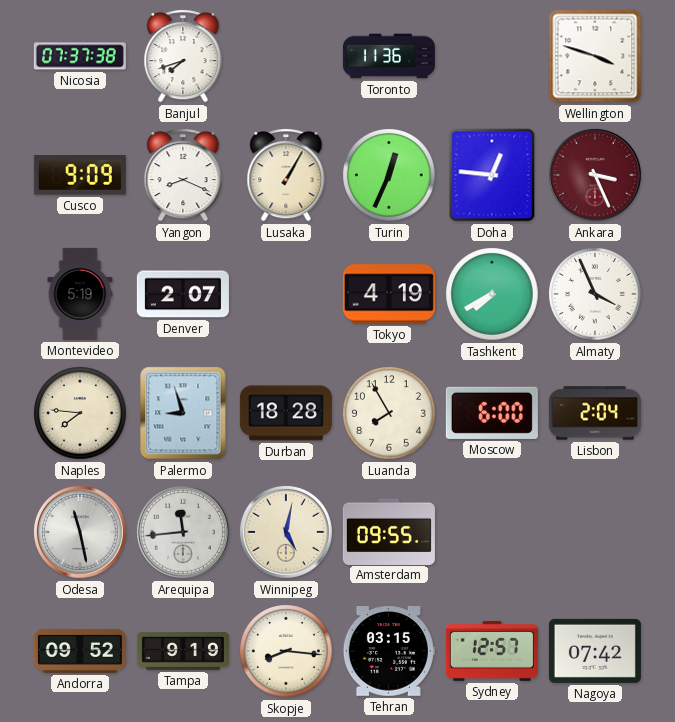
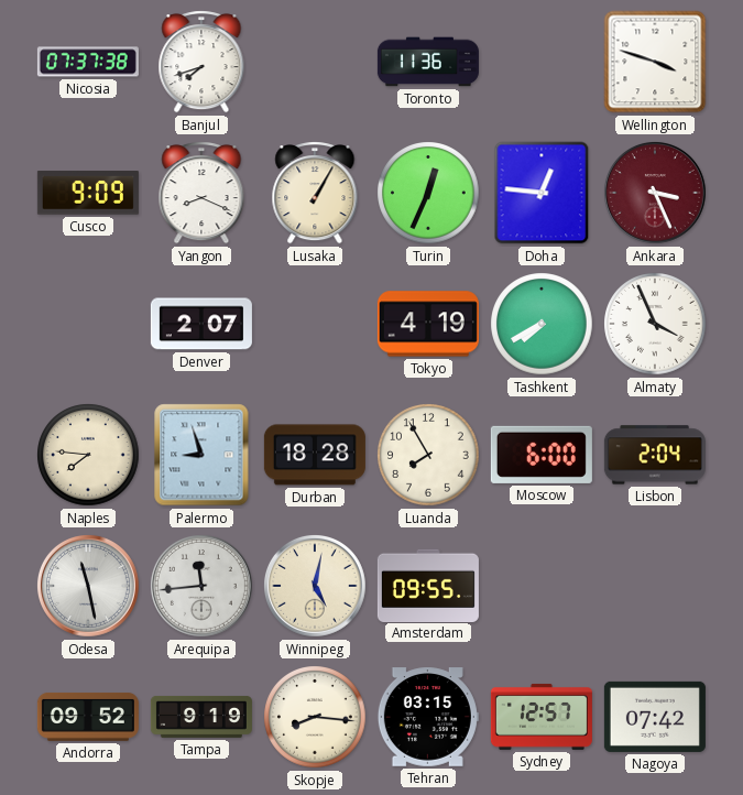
Montevideo: 5:19 -> none (80, 294)
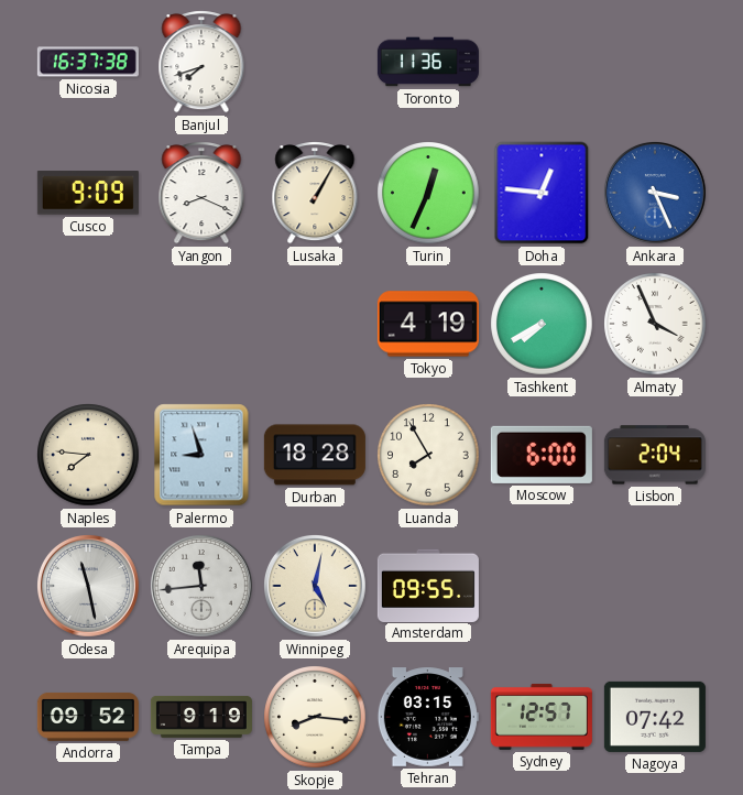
Nicosia: 07:37 -> 16:37 (88, 62)
Wellington: 3:48 -> none (655, 62)
Ankara dial: burgundy -> blue (655, 194)
Denver: 2:07 -> none (201, 324)
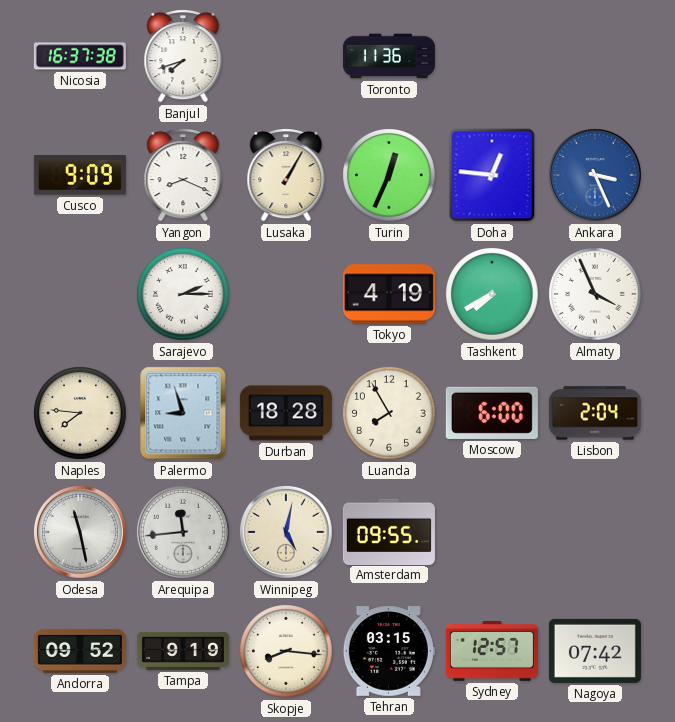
Sarajevo: none -> 2:15 (183, 294)
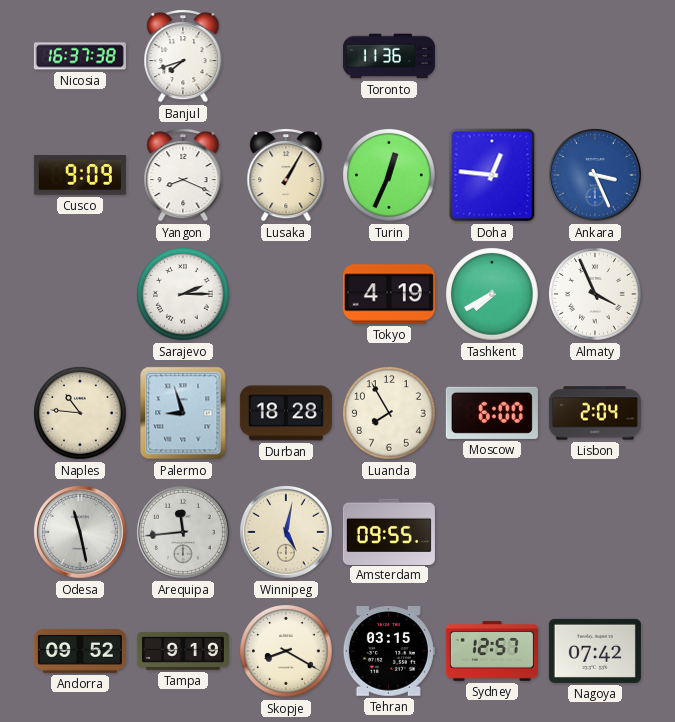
Naples: 7:46 -> 10:46 (80, 413)
Skopje: 8:16 -> 8:20 (286, 651)
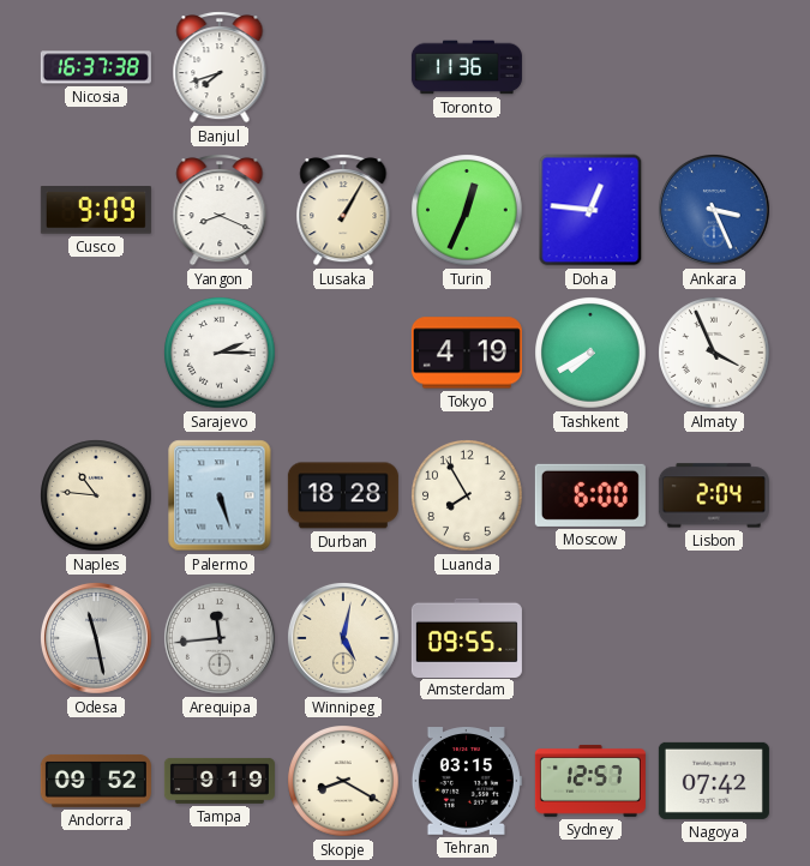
Palermo: 8:57 -> 5:27 (220, 495)
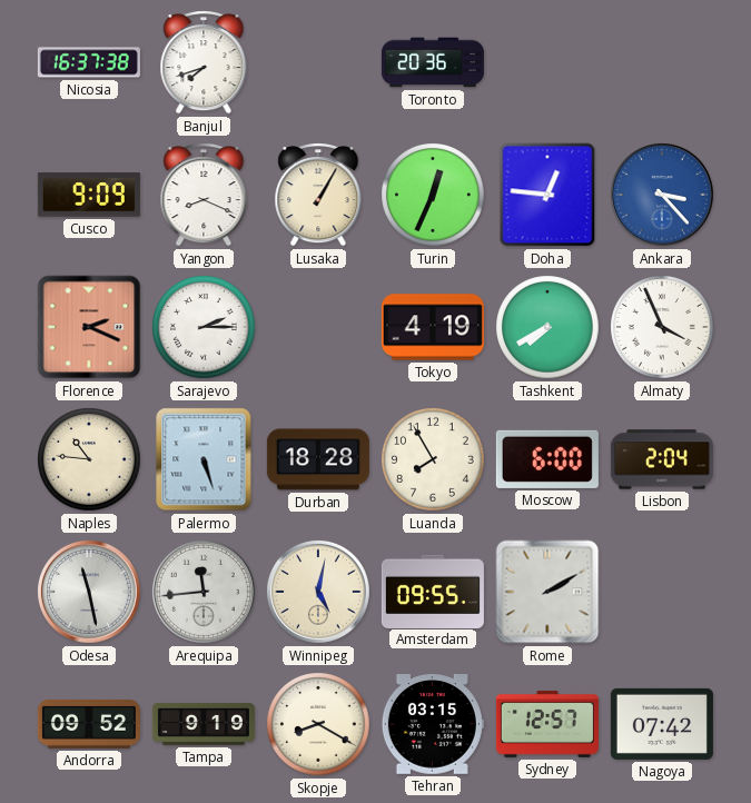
Toronto: 11:36 -> 20:36 (433, 62)
Ankara: 3:26 -> 3:23 (662, 196)
Florence: none -> 2:19 (89, 327)
Rome: none -> 2:10 (547, 592)
